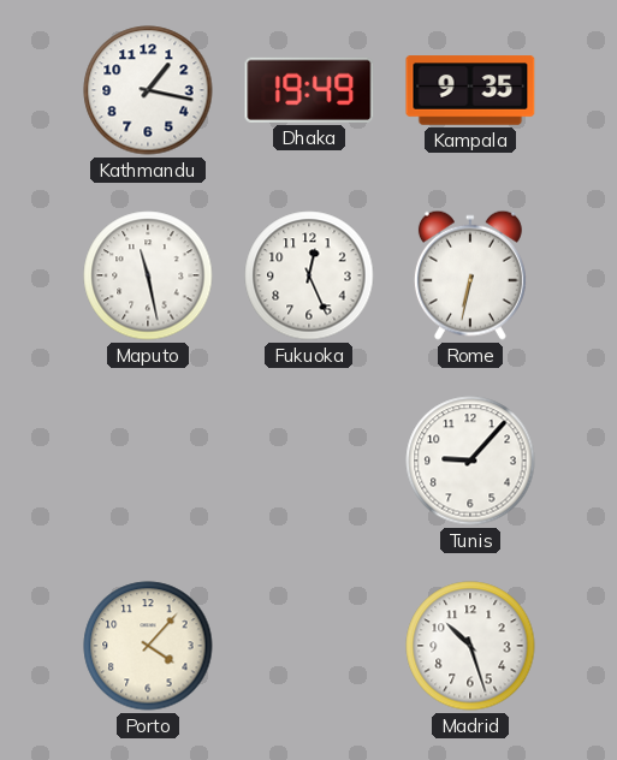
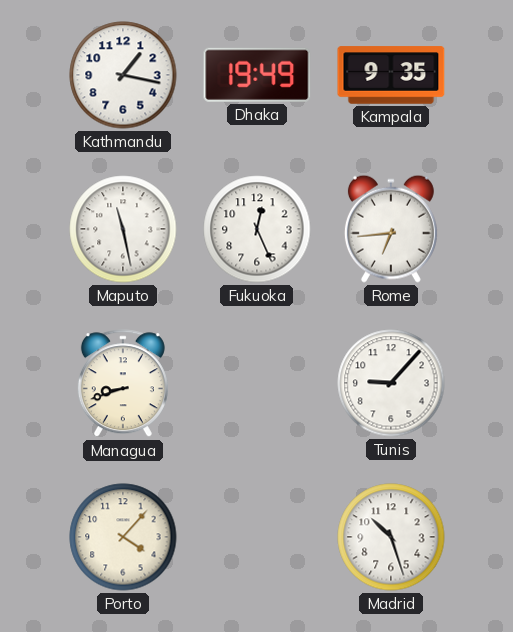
Rome: 6:32 -> 6:44 (391, 229)
Managua: none -> 8:42 (123, 384)
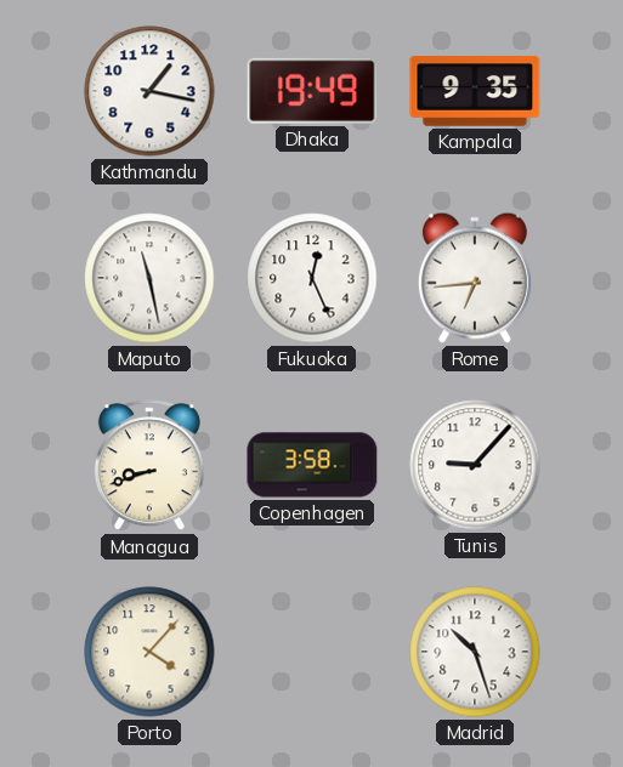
Copenhagen: none -> 3:58 (312, 465)
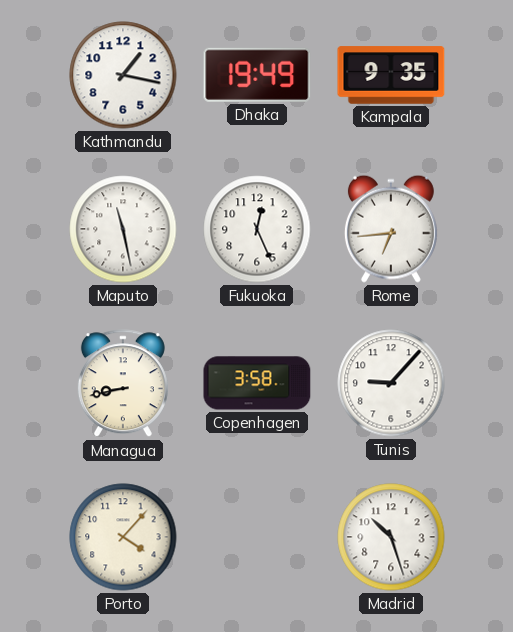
Managua: 8:42 -> 8:43 (123, 384)
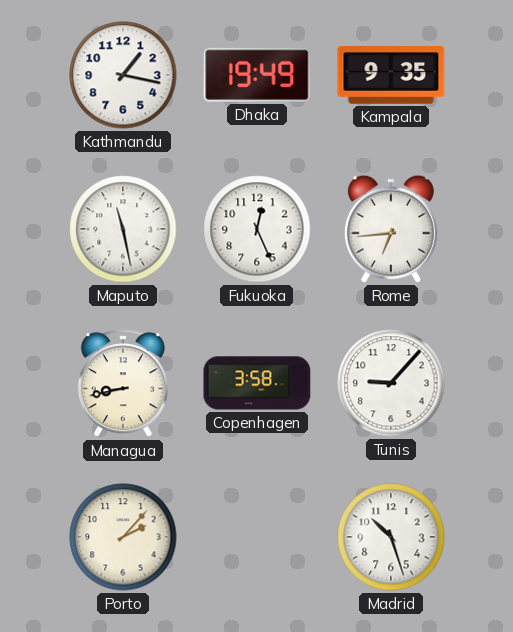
Porto: 4:07 -> 2:07 (123, 537)
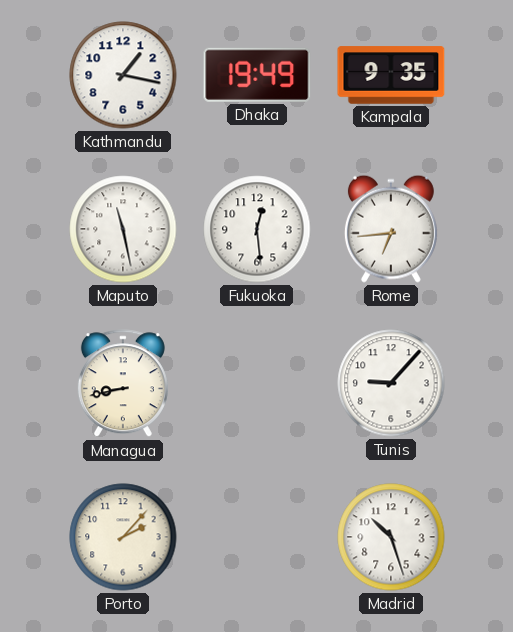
Fukuoka: 12:26 -> 12:29 (257, 229)
Copenhagen: 3:58 -> none (257, 383)
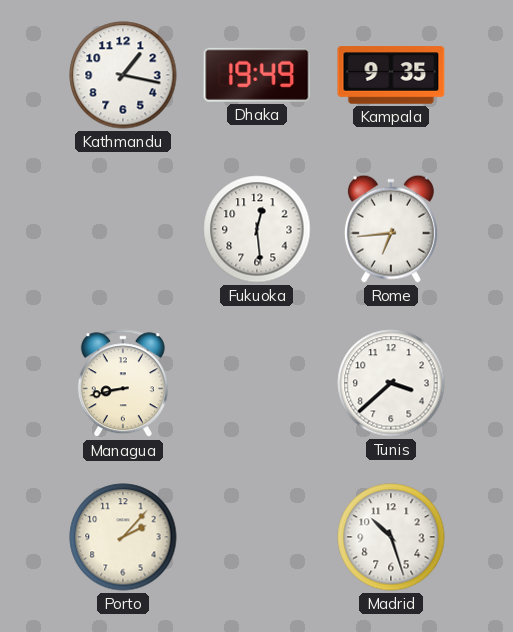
Maputo: 11:28 -> none (123, 229)
Tunis: 9:07 -> 3:38 (391, 383)
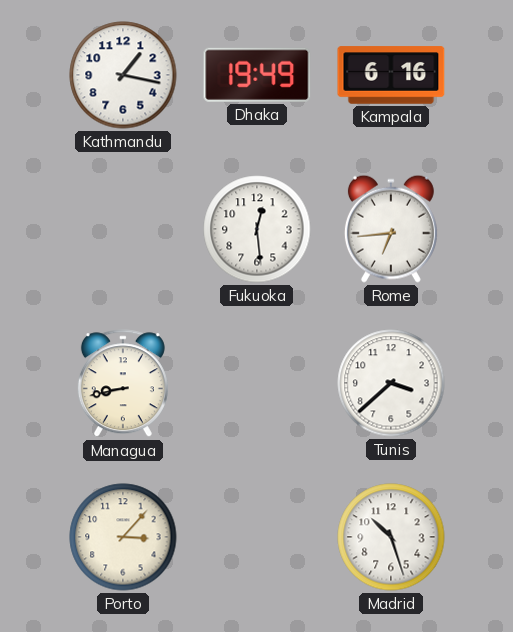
Kampala: 9:35 -> 6:16 (391, 75)
Porto: 2:07 -> 3:07 (123, 537)
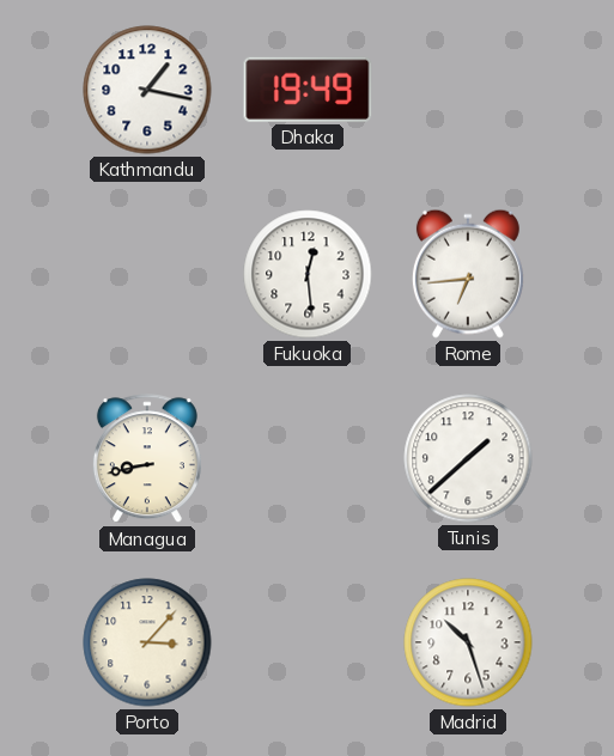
Kampala: 6:16 -> none (391, 75)
Tunis: 3:38 -> 1:38 (468, 458)
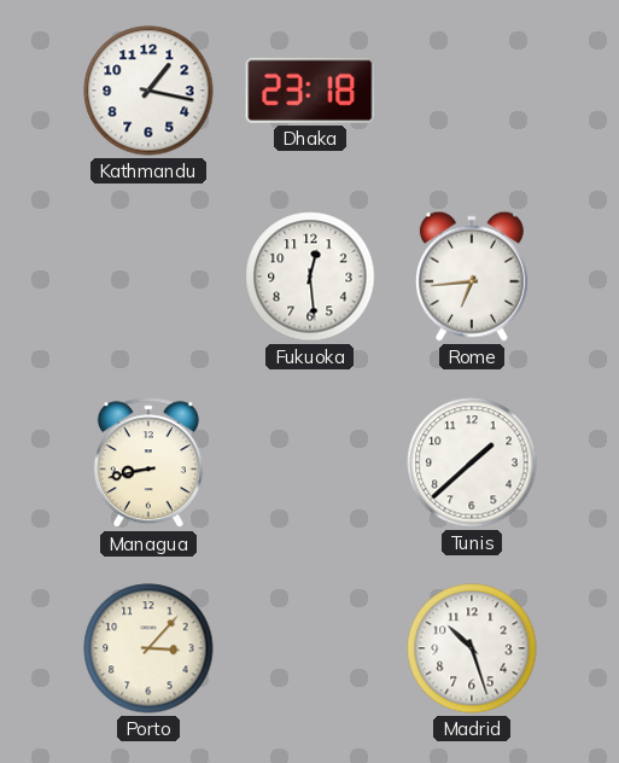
Dhaka: 19:49 -> 23:18 (310, 91)
